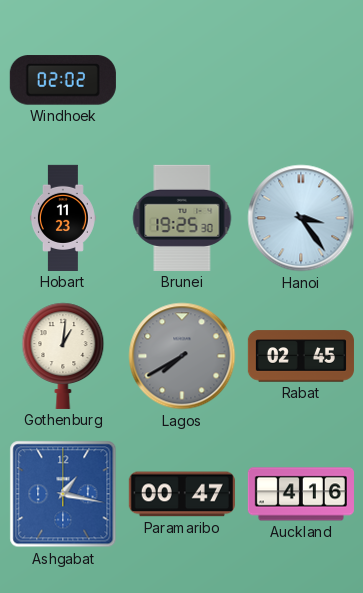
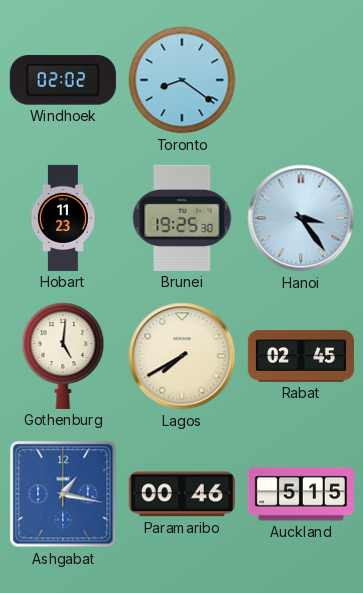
Toronto: none -> 8:21 (182, 80)
Gothenburg: 1:01 -> 5:01 (63, 356)
Lagos dial: grey -> cream (182, 356)
Paramaribo: 00:47 -> 00:46 (182, 494)
Auckland: 4:16 -> 5:15 (301, 494)
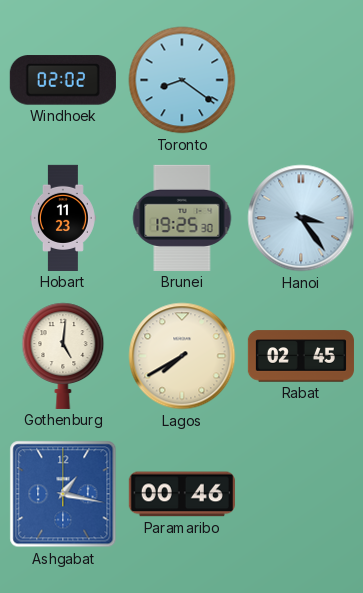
Auckland: 5:15 -> none (301, 494)
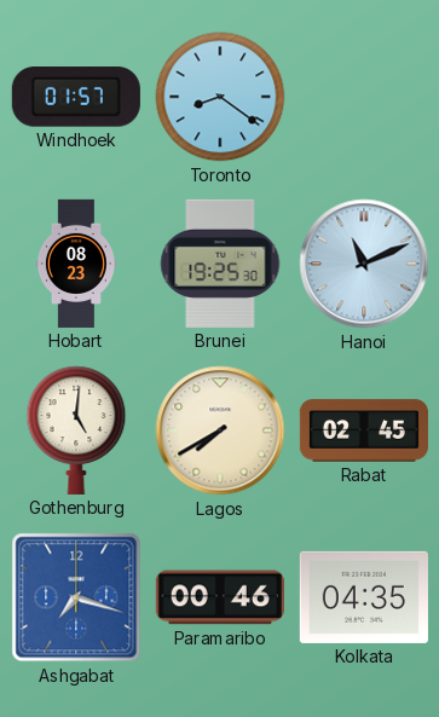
Windhoek: 02:02 -> 01:57 (76, 97)
Hobart: 11:23 -> 08:23 (76, 264)
Hanoi: 3:24 -> 11:11 (364, 264)
Ashgabat: 1:17 -> 7:18 (76, 597)
Kolkata: none -> 04:35 (364, 597)
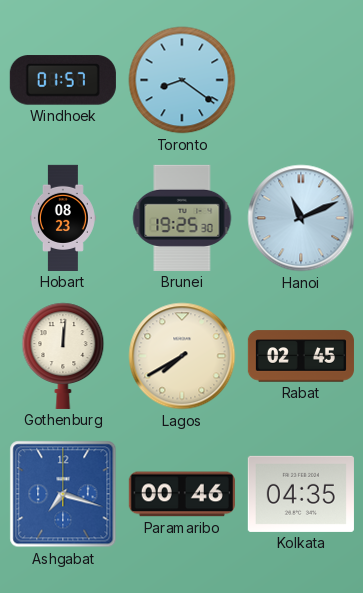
Gothenburg: 5:01 -> 12:01 (63, 356)
